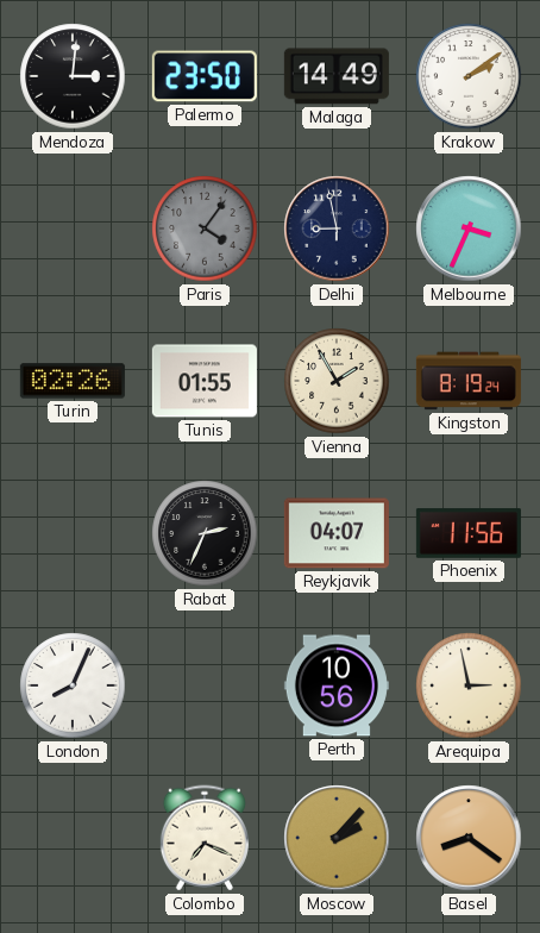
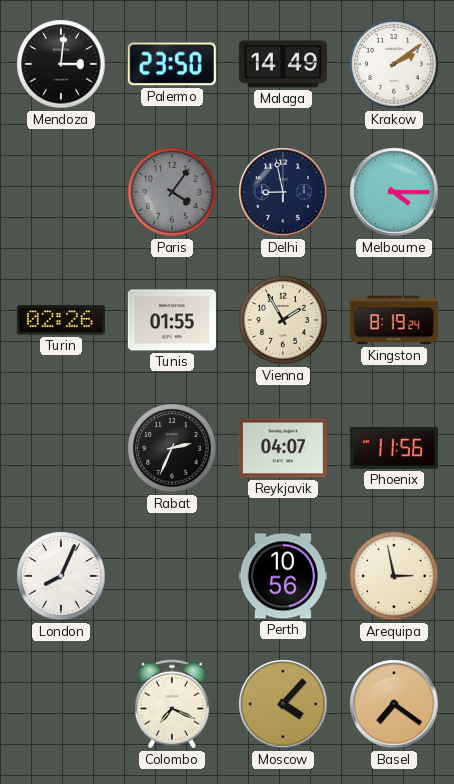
Melbourne: 3:34 -> 4:15 (394, 192)
Moscow: 2:07 -> 4:07 (283, 704)
Basel: 8:21 -> 7:21 (394, 704)
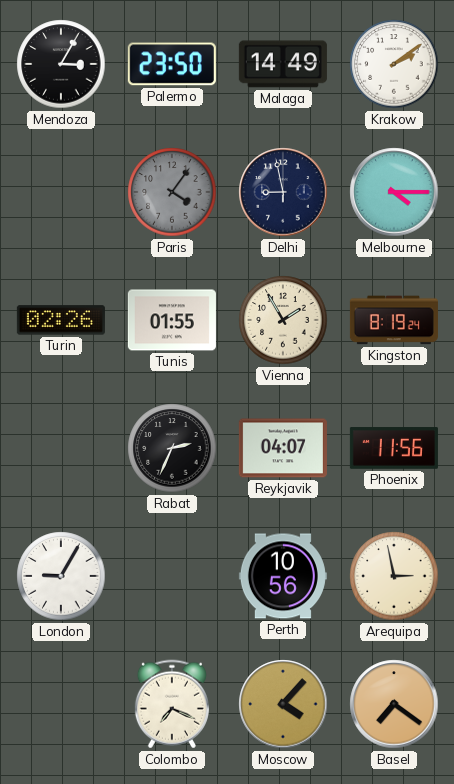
Mendoza: 3:01 -> 3:05 (61, 64)
London: 8:04 -> 9:05 (61, 576)
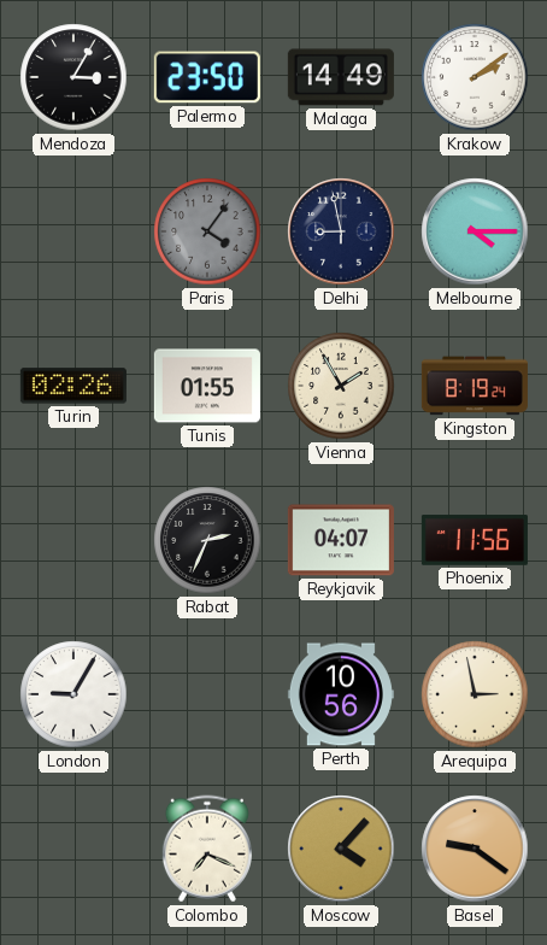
Basel: 7:21 -> 9:21 (475, 849)
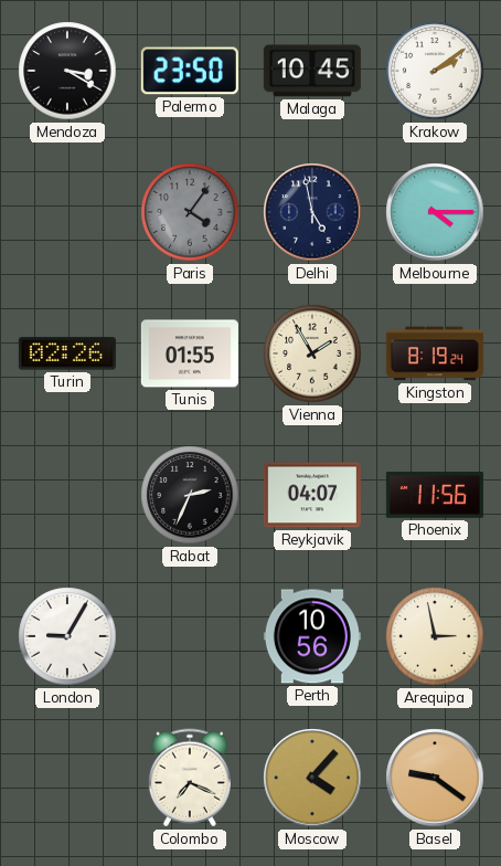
Mendoza: 3:05 -> 3:20 (67, 71)
Malaga: 14:49 -> 10:45 (312, 71)
Delhi: 8:58 -> 4:58 (312, 212)
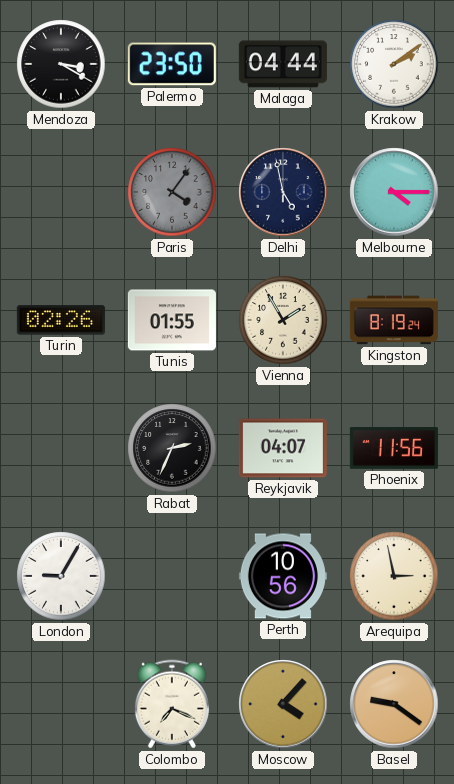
Malaga: 10:45 -> 04:44 (283, 64)
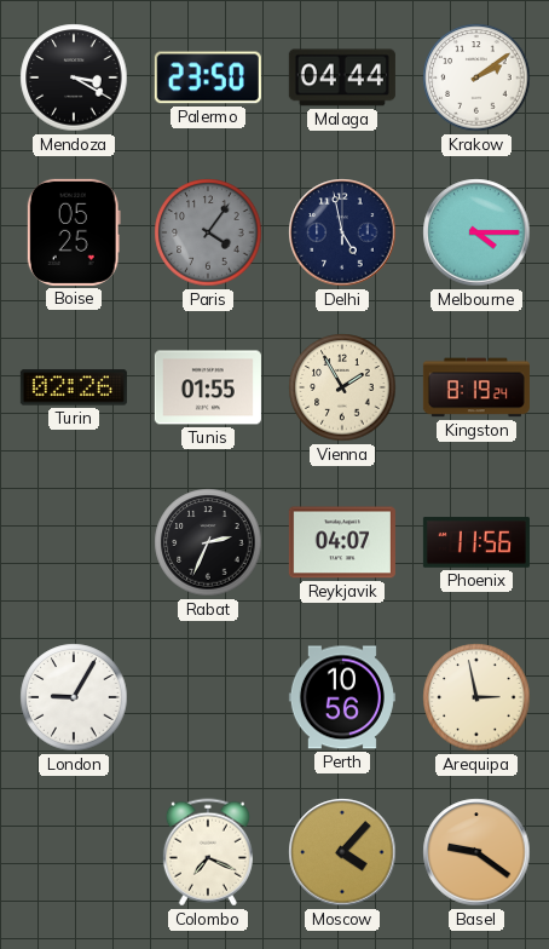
Boise: none -> 05:25 (74, 232)
